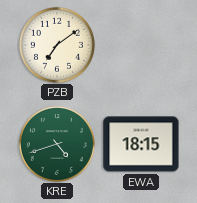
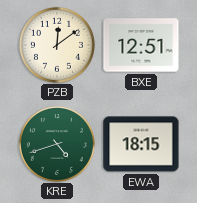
PZB: 7:09 -> 12:09 (57, 45)
BXE: none -> 12:51 (141, 45)
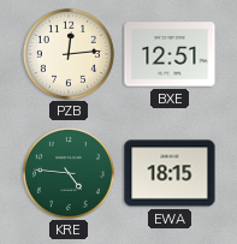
PZB: 12:09 -> 12:14 (69, 54)
KRE: 4:42 -> 4:46 (69, 173)
